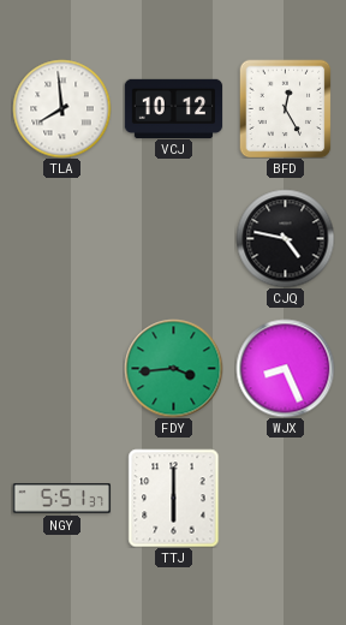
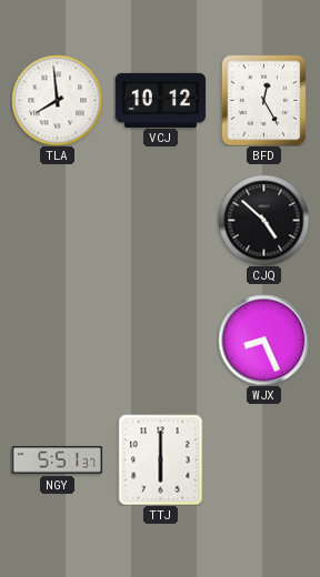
CJQ: 4:47 -> 4:52 (263, 220)
FDY: 3:44 -> none (173, 368)
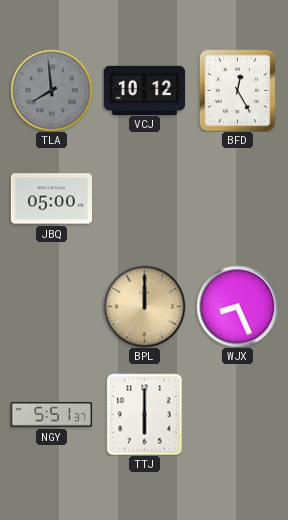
TLA dial: white -> grey (51, 90)
JBQ: none -> 05:00 (51, 199)
CJQ: 4:52 -> none (263, 220)
BPL: none -> 12:00 (144, 306)
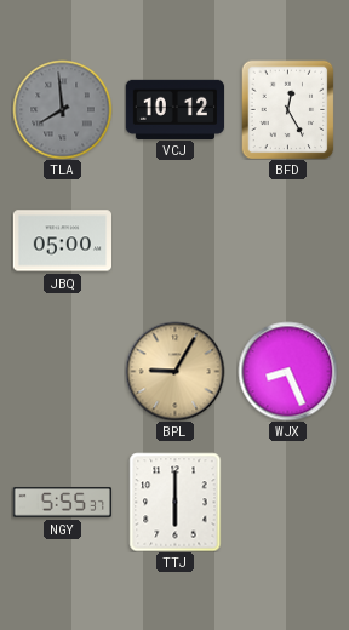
BPL: 12:00 -> 9:05 (174, 371)
NGY: 5:51 -> 5:55 (62, 503)
